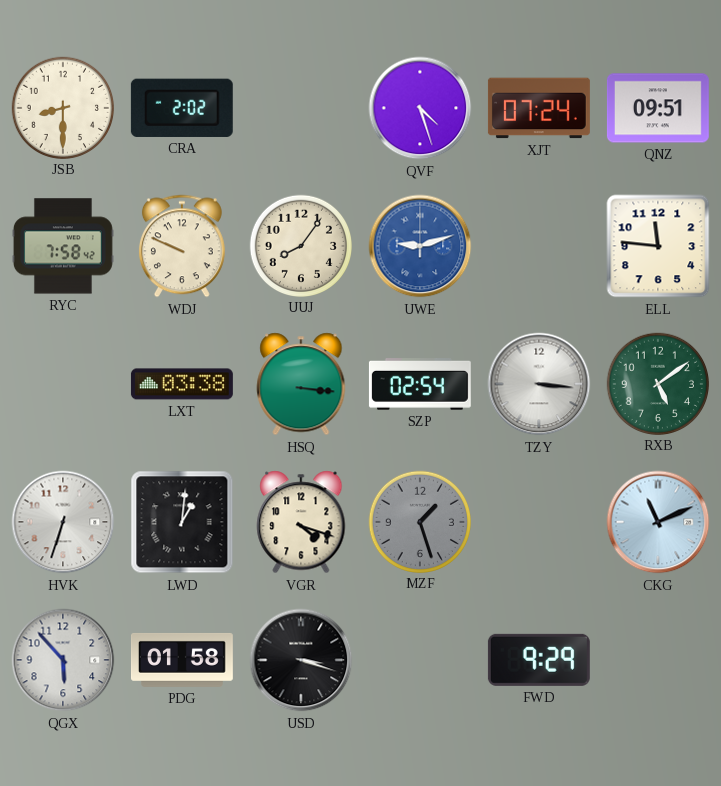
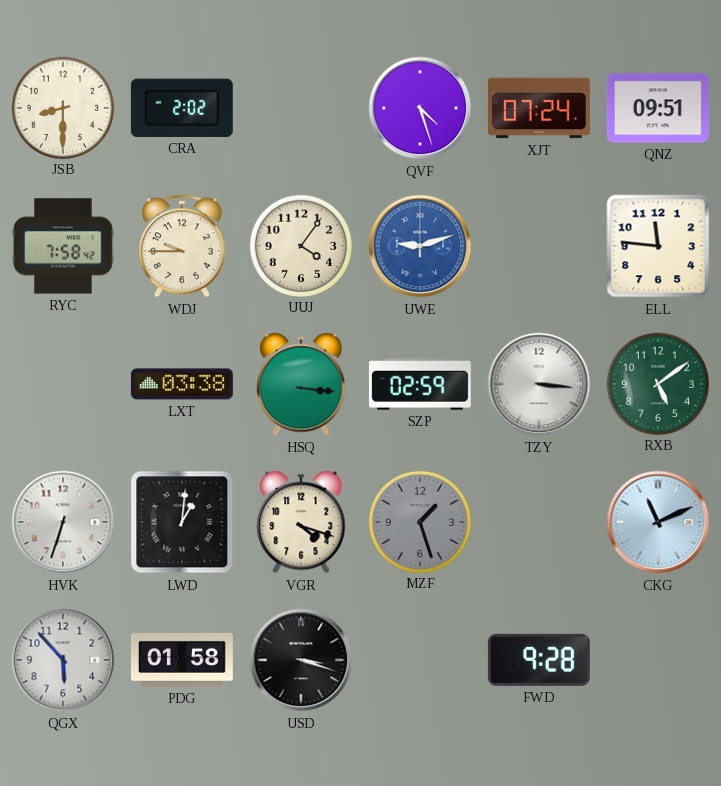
WDJ: 9:49 -> 9:45 (182, 246)
UUJ: 8:06 -> 4:06 (300, 245)
SZP: 02:54 -> 02:59 (420, 385)
FWD: 9:29 -> 9:28 (539, 660)
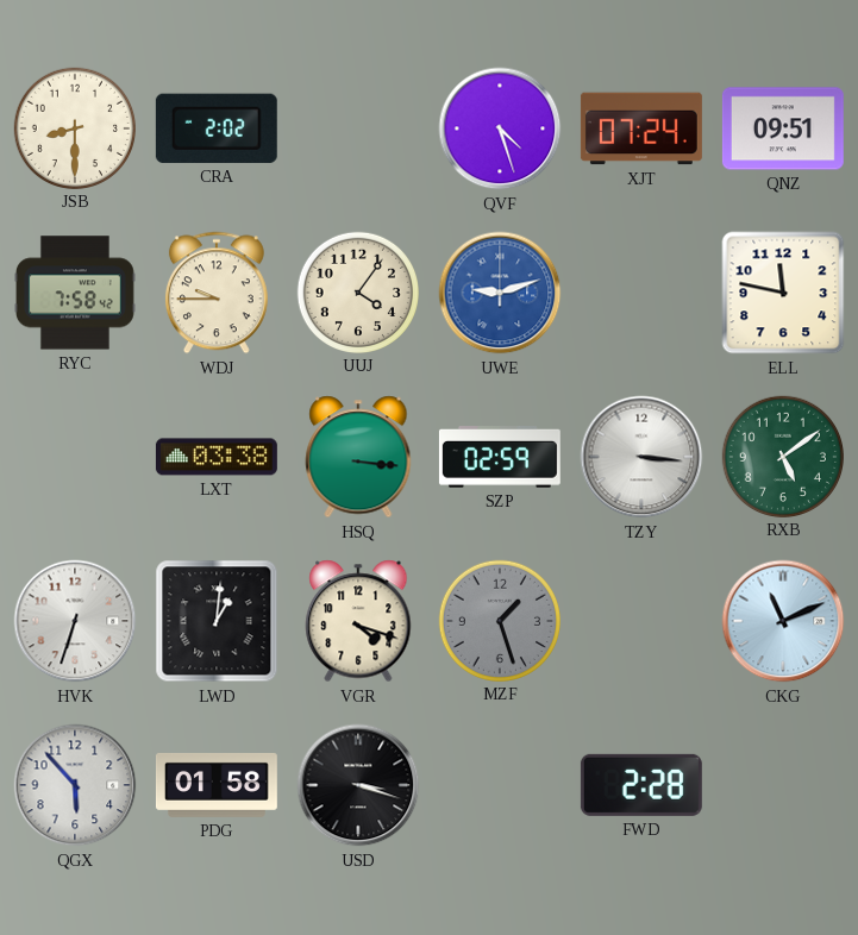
ELL: 11:46 -> 11:47 (783, 293)
FWD: 9:28 -> 2:28 (641, 785)
